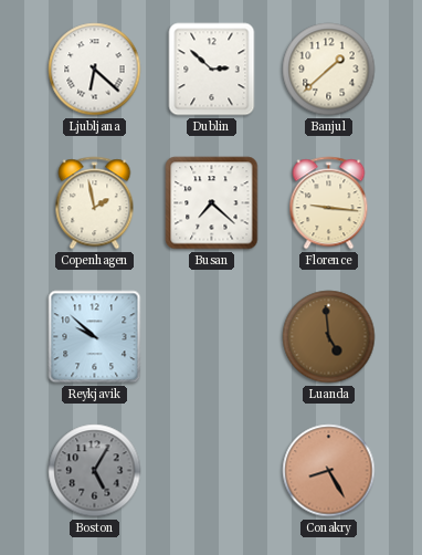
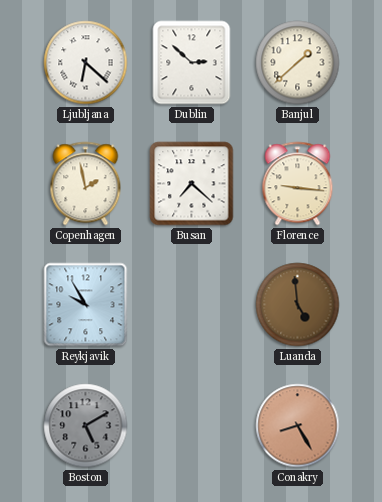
Reykjavik: 9:52 -> 9:55 (86, 305)
Boston: 5:05 -> 5:10 (86, 426)
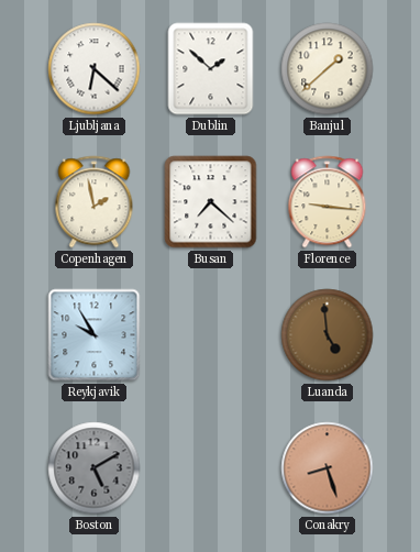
Dublin: 2:52 -> 1:52 (211, 69)
Conakry: 8:25 -> 8:27 (328, 468)
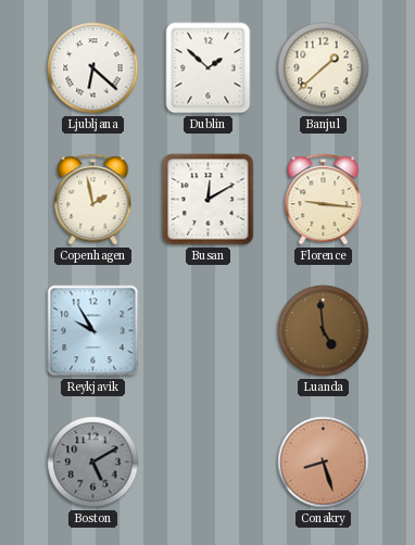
Busan: 7:22 -> 12:10 (209, 200)
